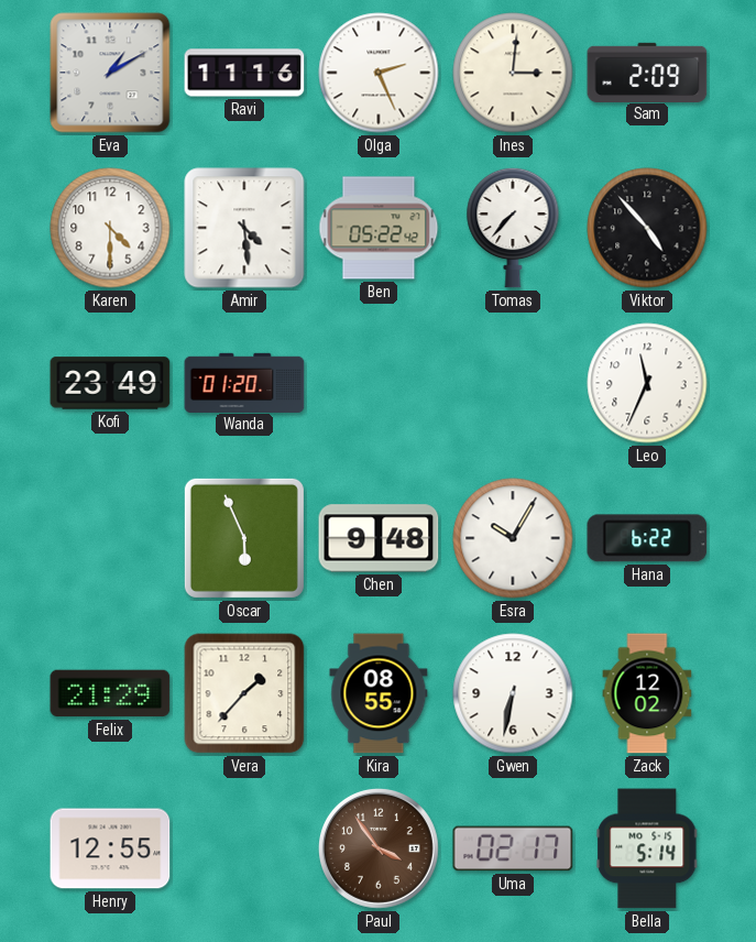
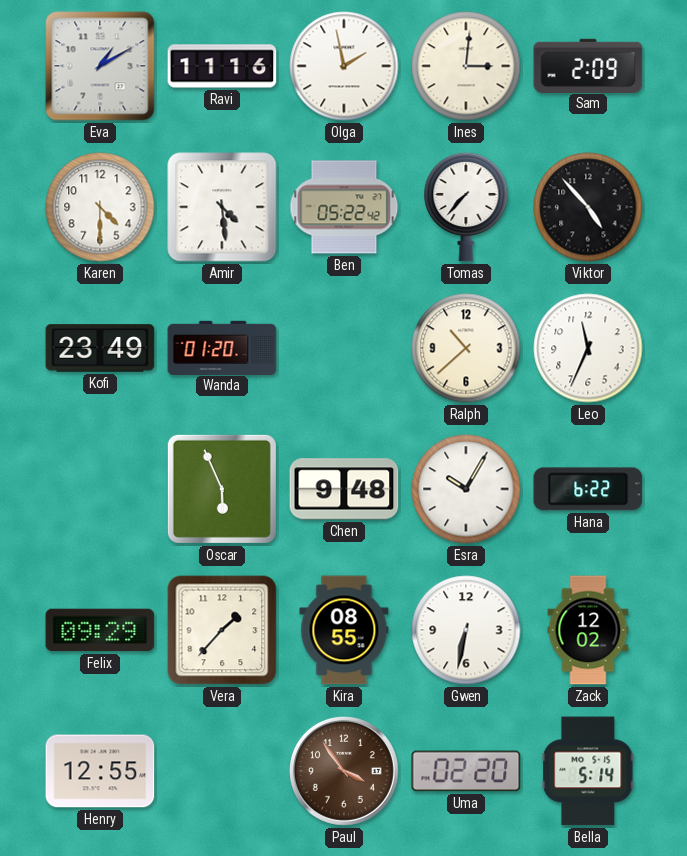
Olga: 2:26 -> 1:58 (344, 66)
Ralph: none -> 10:38 (466, 348)
Felix: 21:29 -> 09:29 (100, 630)
Uma: 02:17 -> 02:20 (466, 771)
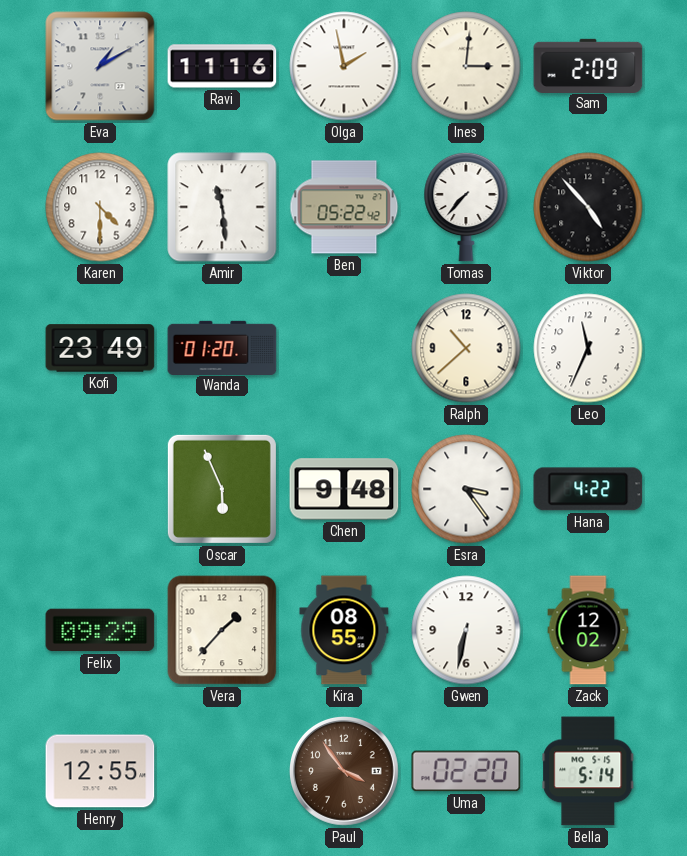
Amir: 4:29 -> 11:29 (222, 207)
Esra: 10:05 -> 3:24 (466, 489)
Hana: 6:22 -> 4:22 (588, 489)
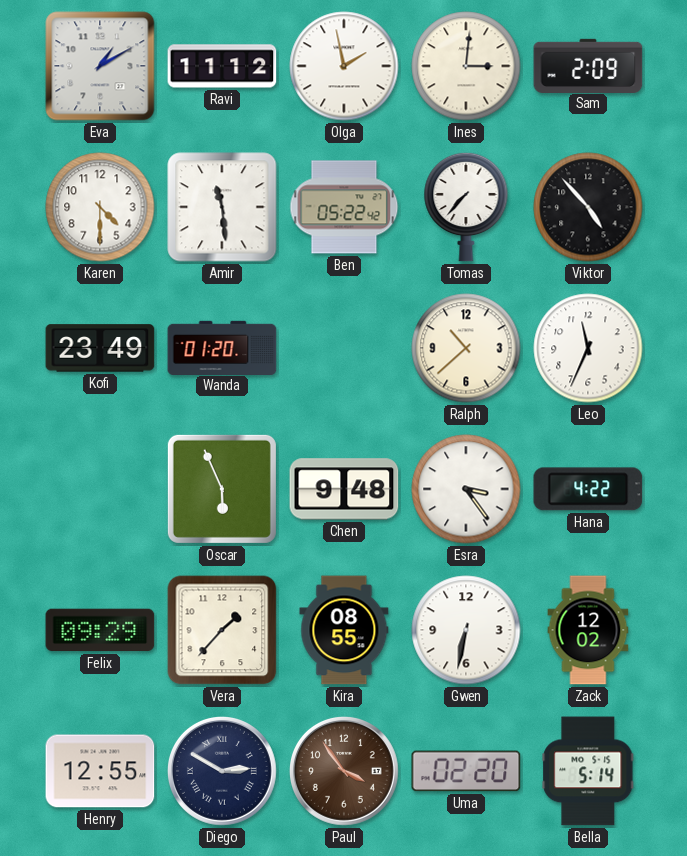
Ravi: 11:16 -> 11:12 (222, 66)
Diego: none -> 2:50 (222, 771)
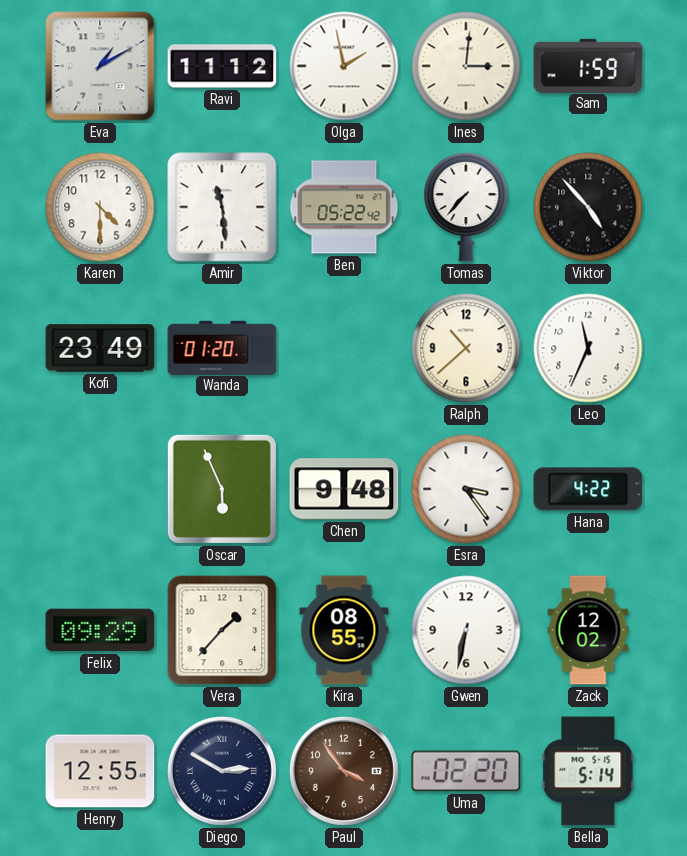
Sam: 2:09 -> 1:59 (588, 65)
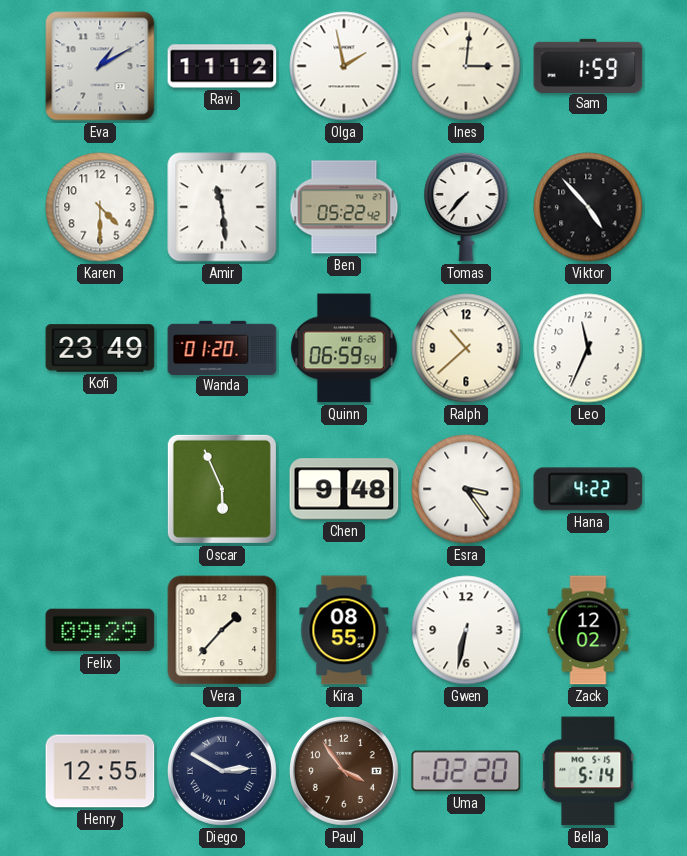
Quinn: none -> 06:59 (344, 348)
